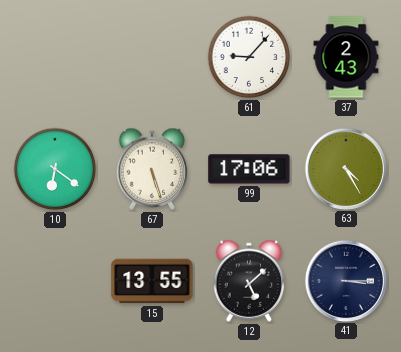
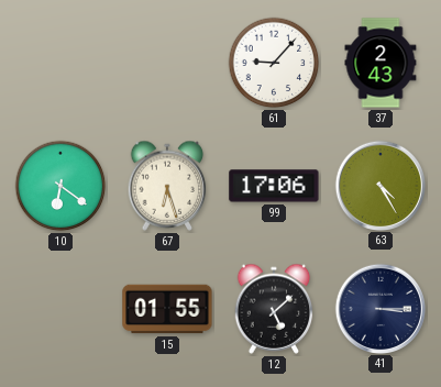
67: 5:27 -> 6:27 (167, 186)
15: 13:55 -> 01:55 (167, 309)
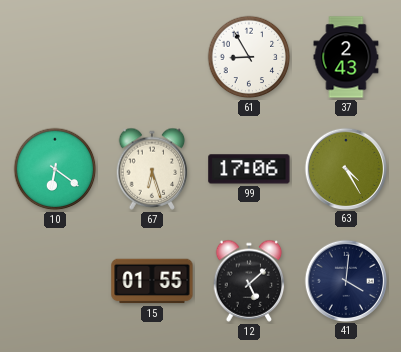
61: 9:07 -> 8:55 (249, 57)
41: 3:15 -> 4:01 (345, 280)
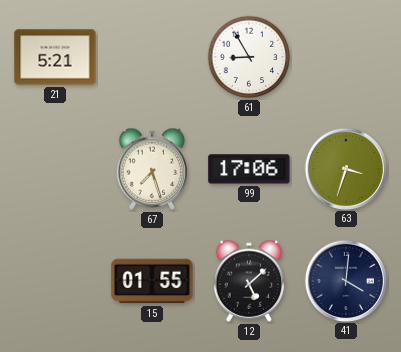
21: none -> 5:21 (55, 57)
37: 2:43 -> none (346, 57)
10: 6:21 -> none (55, 169)
67: 6:27 -> 7:27 (152, 169)
63: 4:25 -> 3:33 (345, 168)
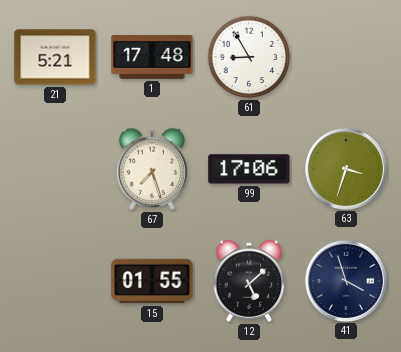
1: none -> 17:48 (152, 58)
41: 4:01 -> 3:57 (345, 280)
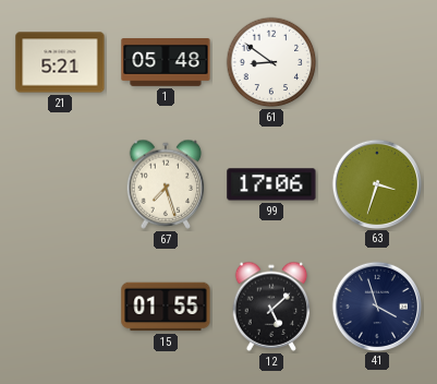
1: 17:48 -> 05:48 (166, 63)
61: 8:55 -> 8:51 (271, 62)
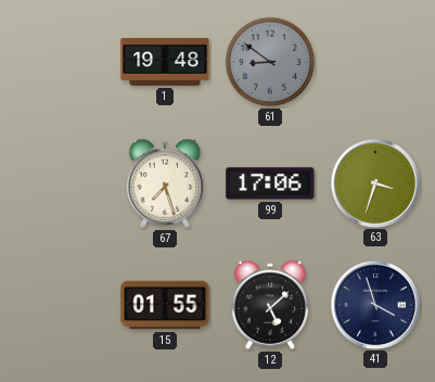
21: 5:21 -> none (60, 62)
1: 05:48 -> 19:48 (165, 63)
61 dial: white -> grey (270, 62)
